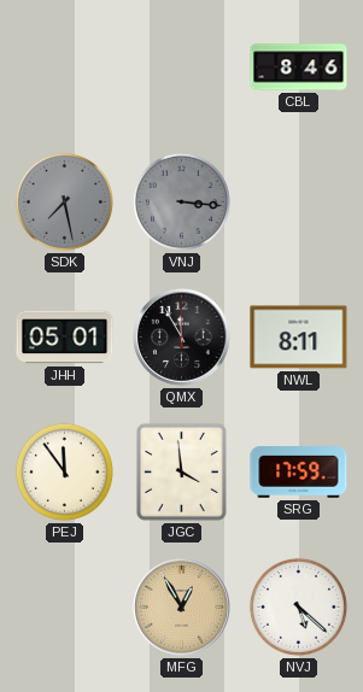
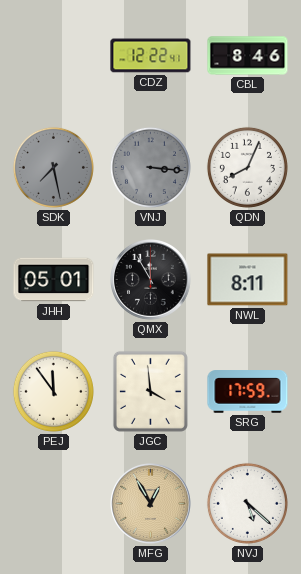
CDZ: none -> 12:22 (151, 56)
QDN: none -> 8:04 (247, 167)
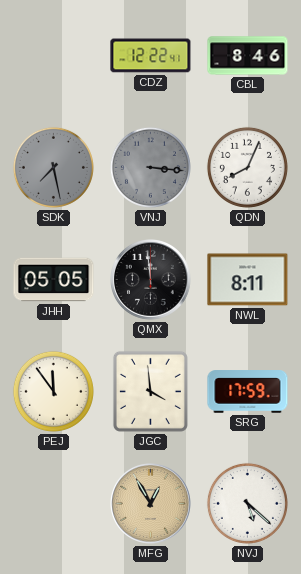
JHH: 05:01 -> 05:05 (54, 280)
QMX: 11:55 -> 11:59 (151, 280)
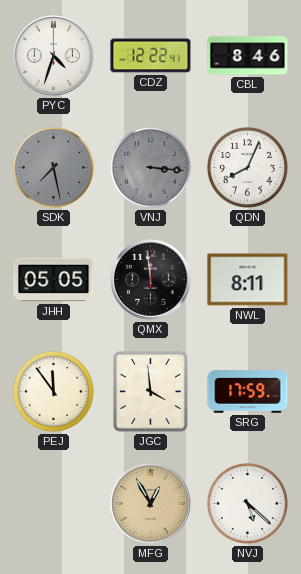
PYC: none -> 4:33 (54, 56)
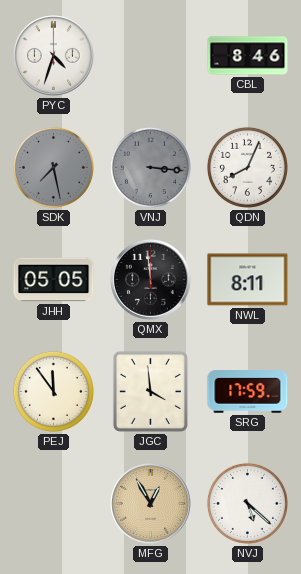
CDZ: 12:22 -> none (151, 56)
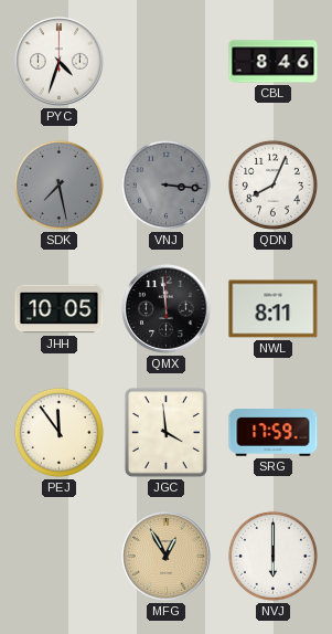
JHH: 05:05 -> 10:05 (60, 309)
NVJ: 5:22 -> 6:00 (272, 556)
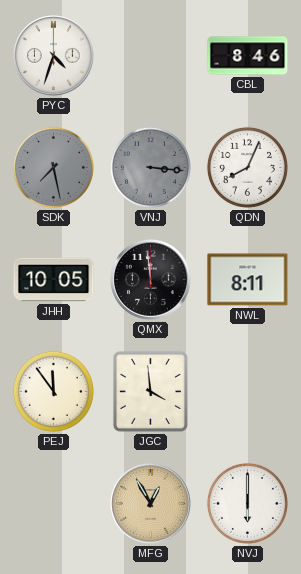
SRG: 17:59 -> none (274, 433)
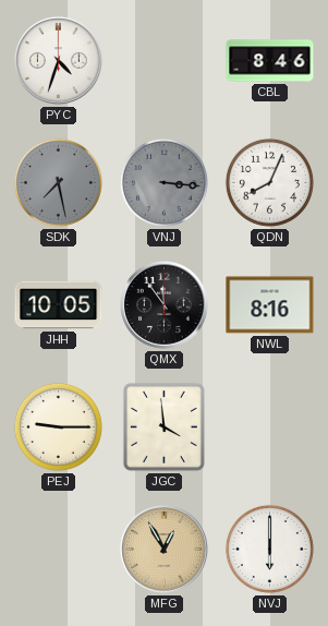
QMX: 11:59 -> 11:54 (165, 305)
NWL: 8:11 -> 8:16 (270, 305)
PEJ: 11:54 -> 9:15 (58, 426)
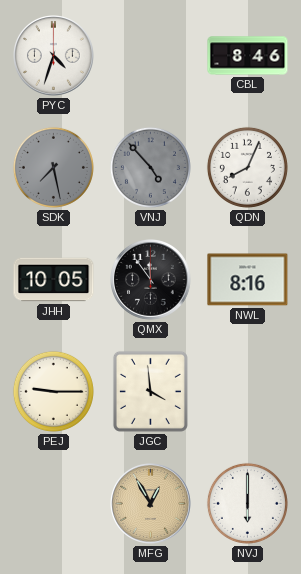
VNJ: 3:16 -> 4:53 (150, 167)
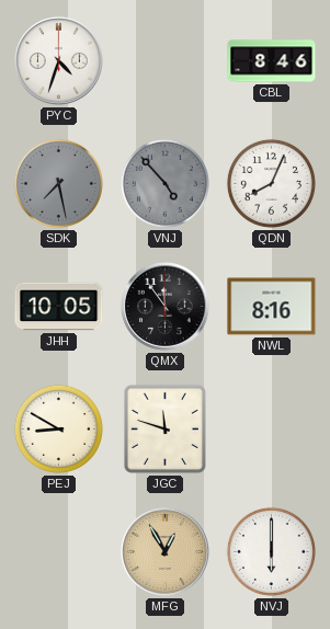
PEJ: 9:15 -> 8:50 (58, 428)
JGC: 3:59 -> 11:48 (164, 428)
